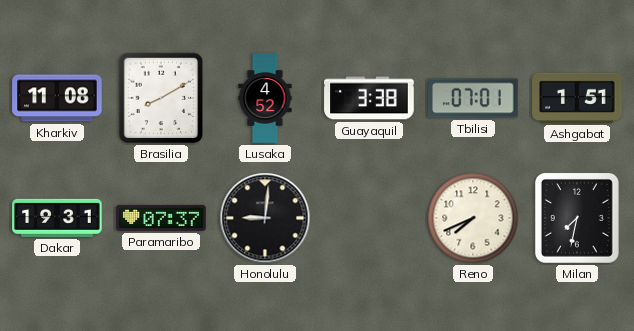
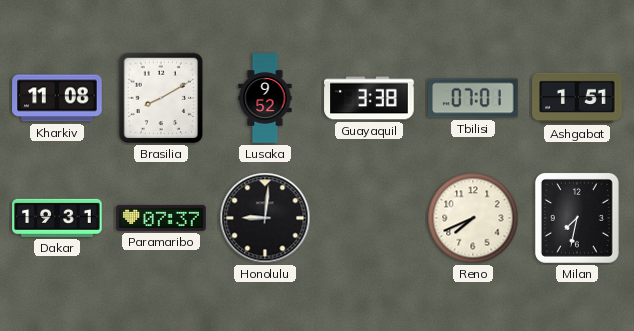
Lusaka: 4:52 -> 9:52 (265, 98)
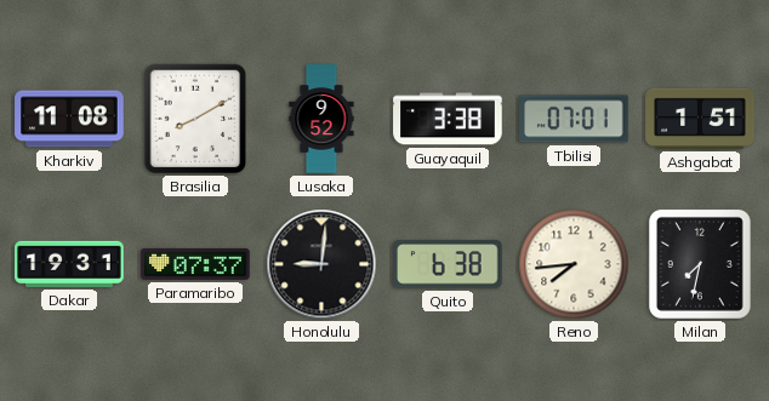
Quito: none -> 6:38 (448, 264)
Reno: 7:41 -> 7:44 (574, 264)
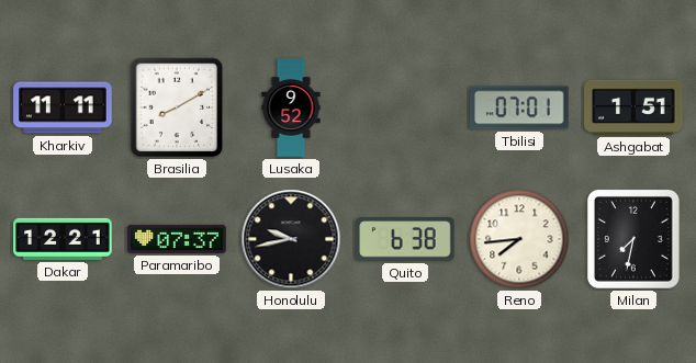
Kharkiv: 11:08 -> 11:11 (63, 107)
Guayaquil: 3:38 -> none (448, 119)
Dakar: 19:31 -> 12:21 (63, 239)
Honolulu: 9:01 -> 9:43 (291, 239)
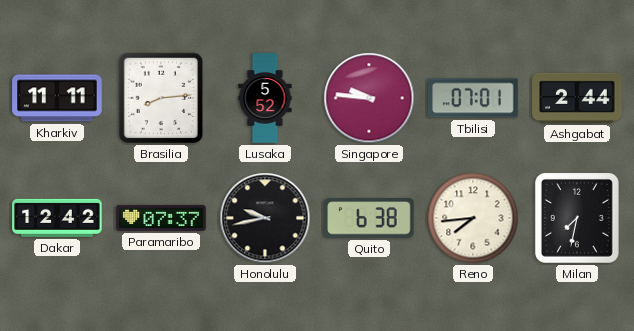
Brasilia: 8:10 -> 8:14 (161, 98)
Lusaka: 9:52 -> 5:52 (265, 98)
Singapore: none -> 9:46 (369, 98)
Ashgabat: 1:51 -> 2:44 (577, 98)
Dakar: 12:21 -> 12:42 (57, 218)
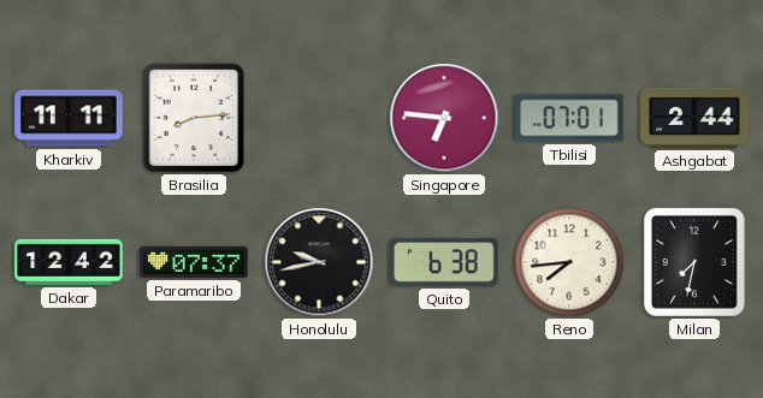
Lusaka: 5:52 -> none (265, 98)
Singapore: 9:46 -> 6:46 (444, 118)
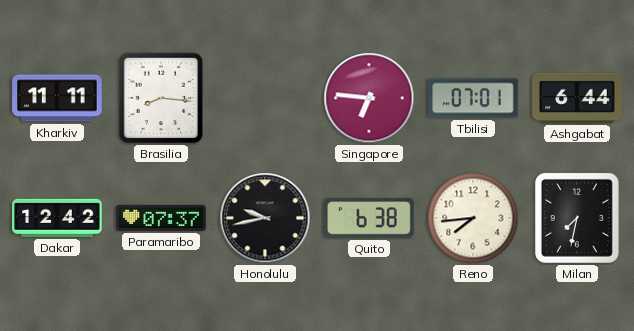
Brasilia: 8:14 -> 8:16 (161, 98)
Ashgabat: 2:44 -> 6:44 (577, 98)
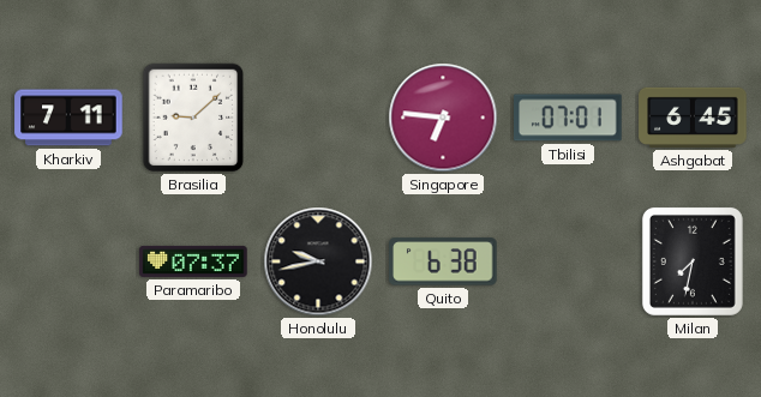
Kharkiv: 11:11 -> 7:11 (68, 118)
Brasilia: 8:16 -> 9:08 (193, 118)
Ashgabat: 6:44 -> 6:45 (693, 118)
Dakar: 12:42 -> none (57, 218)
Reno: 7:44 -> none (473, 218)
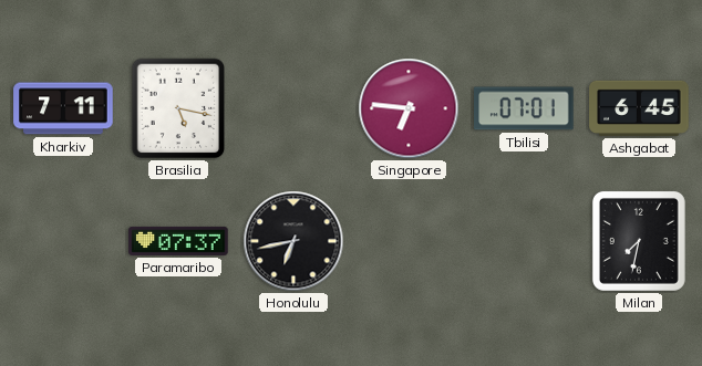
Brasilia: 9:08 -> 5:17 (178, 108)
Honolulu: 9:43 -> 6:43 (293, 241)
Quito: 6:38 -> none (443, 261)
